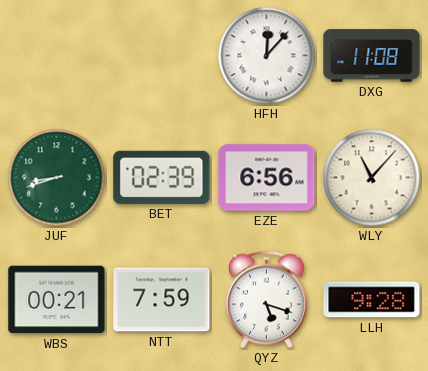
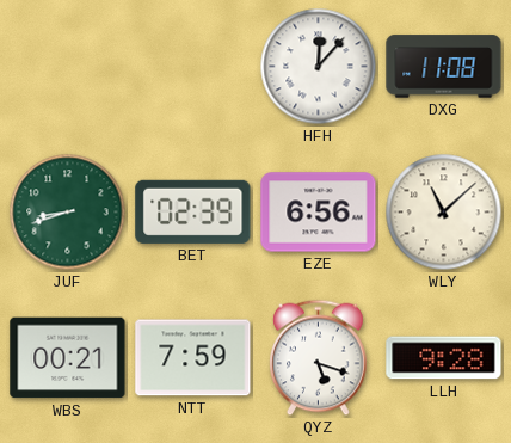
WLY: 11:07 -> 11:08 (444, 213)
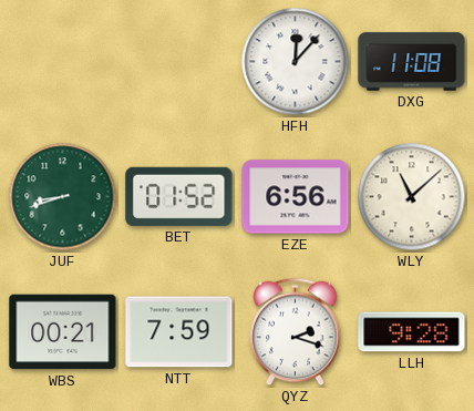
BET: 02:39 -> 01:52 (179, 196)
QYZ: 5:18 -> 2:18 (296, 332)
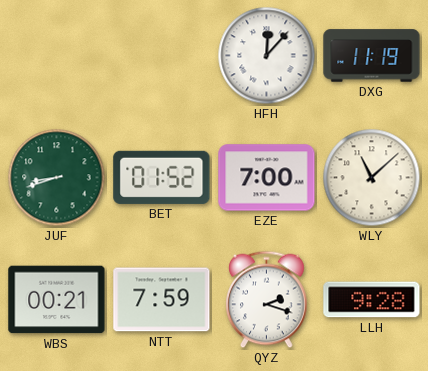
DXG: 11:08 -> 11:19 (372, 56)
EZE: 6:56 -> 7:00 (267, 178)
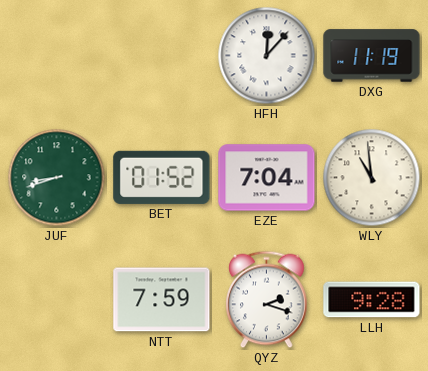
EZE: 7:00 -> 7:04 (267, 178)
WLY: 11:08 -> 10:59 (372, 178)
WBS: 00:21 -> none (57, 300)
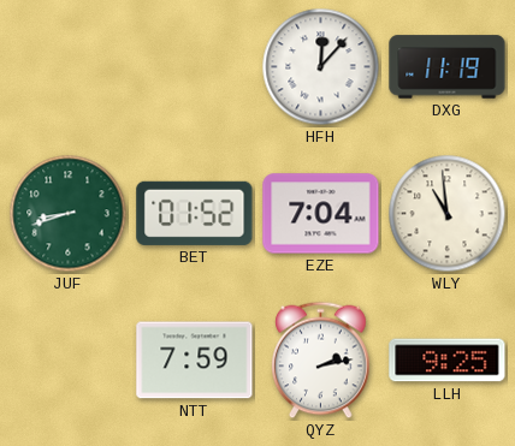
QYZ: 2:18 -> 2:13 (321, 361)
LLH: 9:28 -> 9:25 (448, 361)
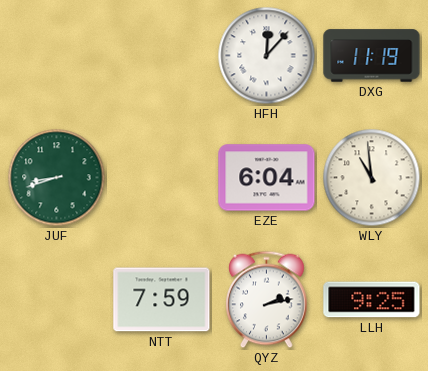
BET: 01:52 -> none (195, 213)
EZE: 7:04 -> 6:04 (267, 178)
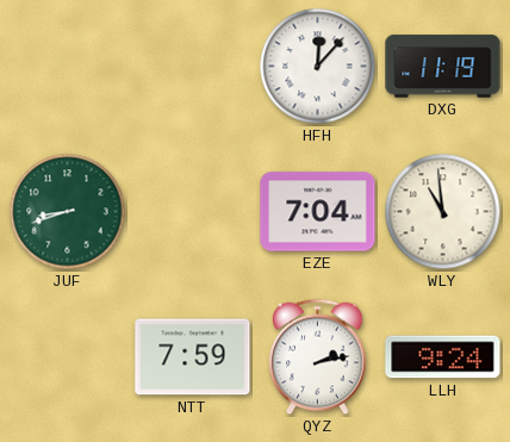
EZE: 6:04 -> 7:04 (318, 212)
LLH: 9:25 -> 9:24 (443, 357)
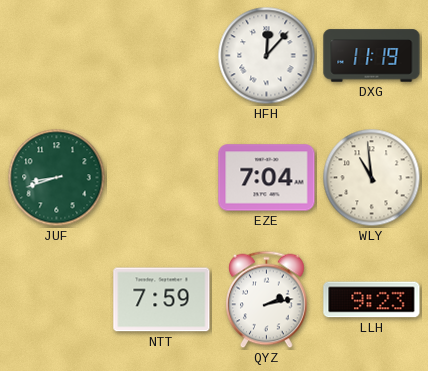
LLH: 9:24 -> 9:23 (372, 300)
